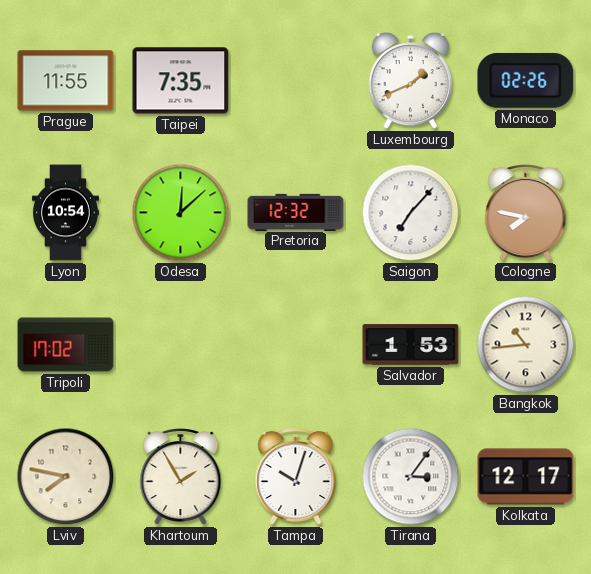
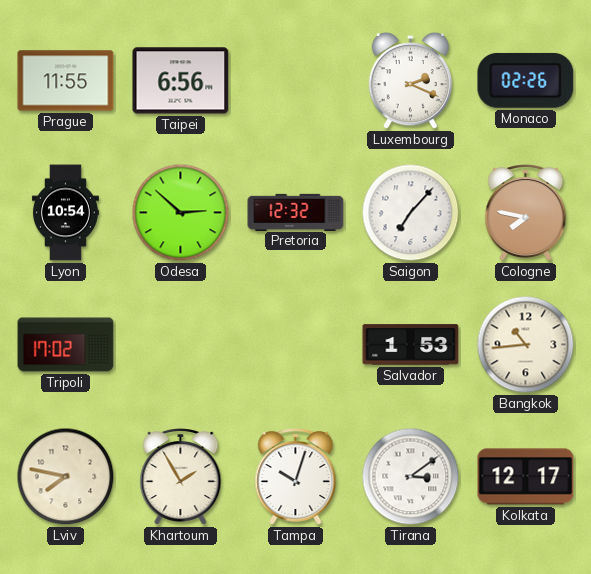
Taipei: 7:35 -> 6:56 (181, 81)
Luxembourg: 1:41 -> 2:19 (410, 81)
Odesa: 12:08 -> 2:52 (181, 213)
Tirana: 3:06 -> 3:09 (411, 477)
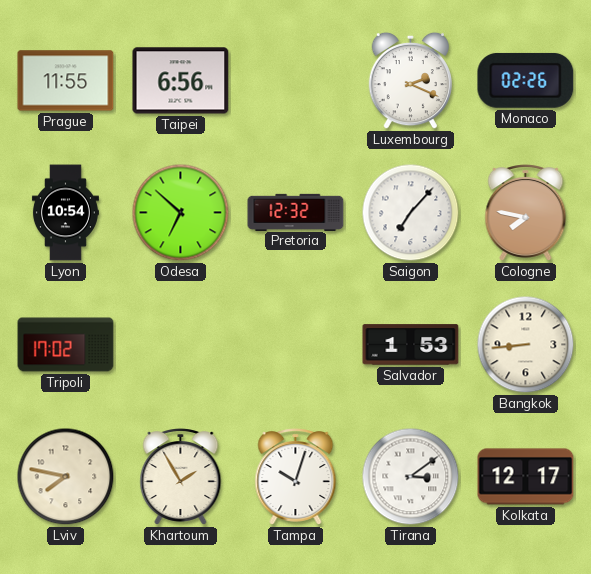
Odesa: 2:52 -> 6:52 (181, 213)
Bangkok: 10:44 -> 8:44 (526, 345)
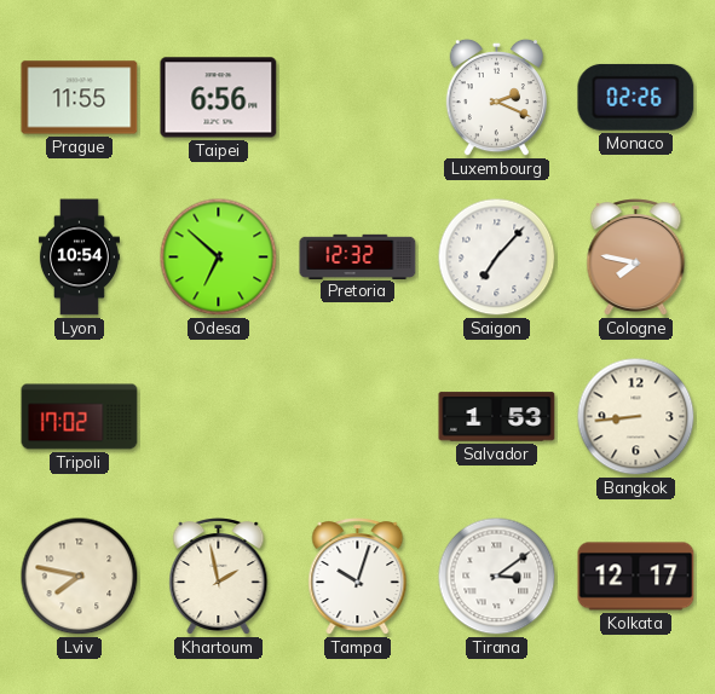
Khartoum: 1:55 -> 1:58 (219, 577)
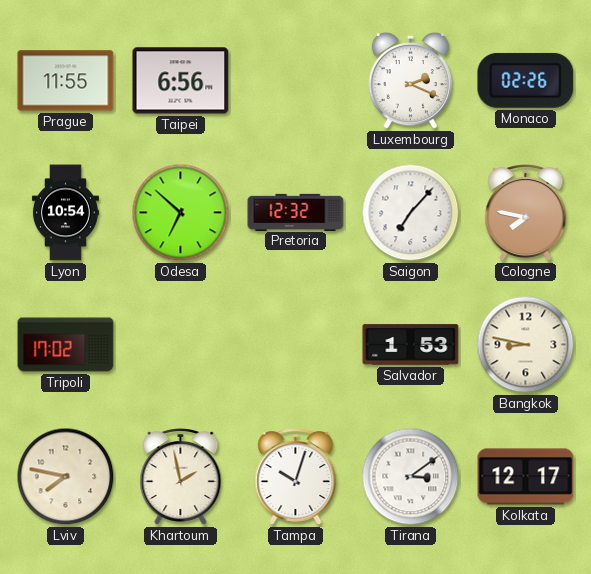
Bangkok: 8:44 -> 8:47 (526, 345)
